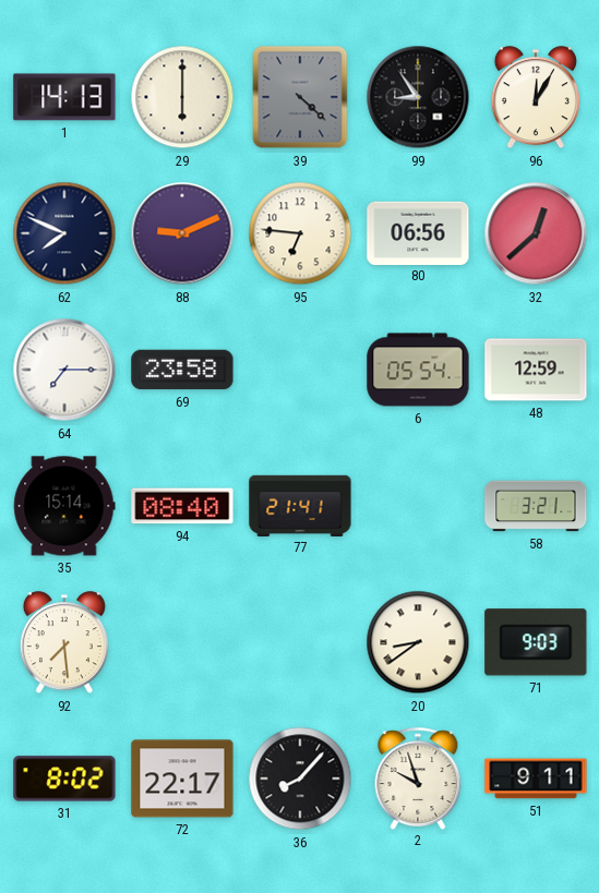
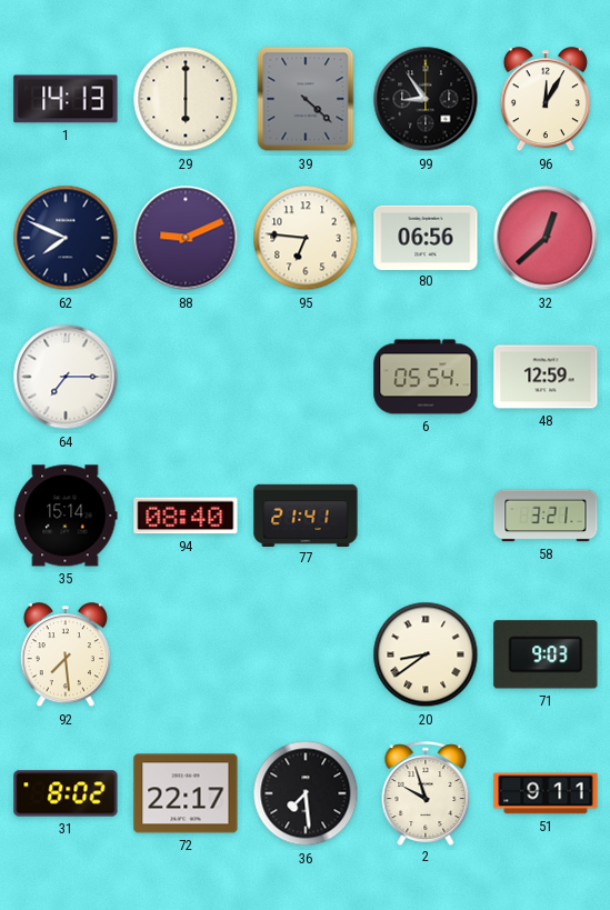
69: 23:58 -> none (182, 370)
36: 8:07 -> 7:29 (306, 793)
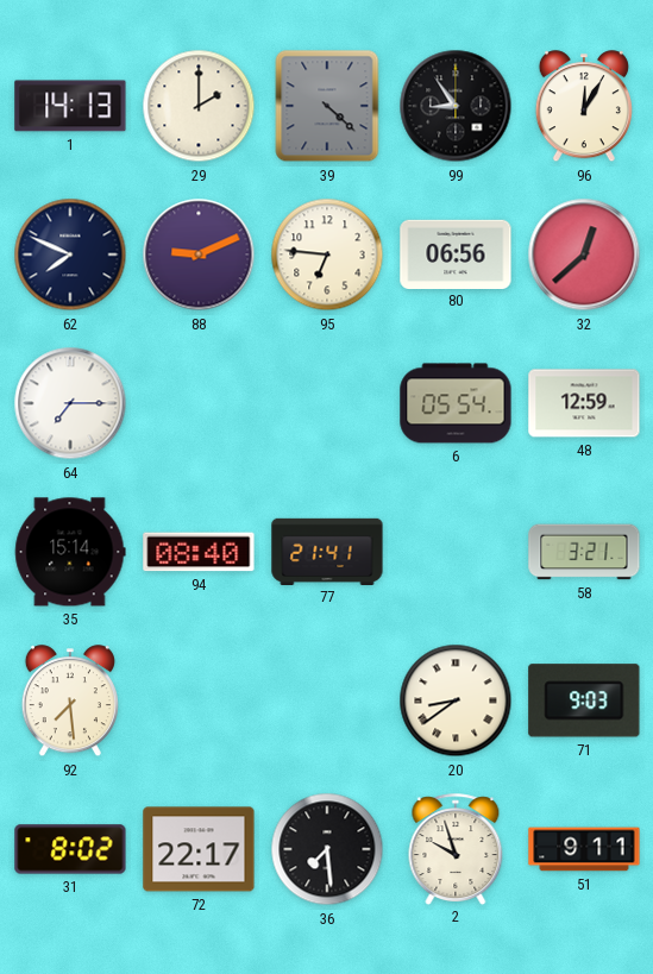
29: 6:00 -> 2:00 (199, 106)
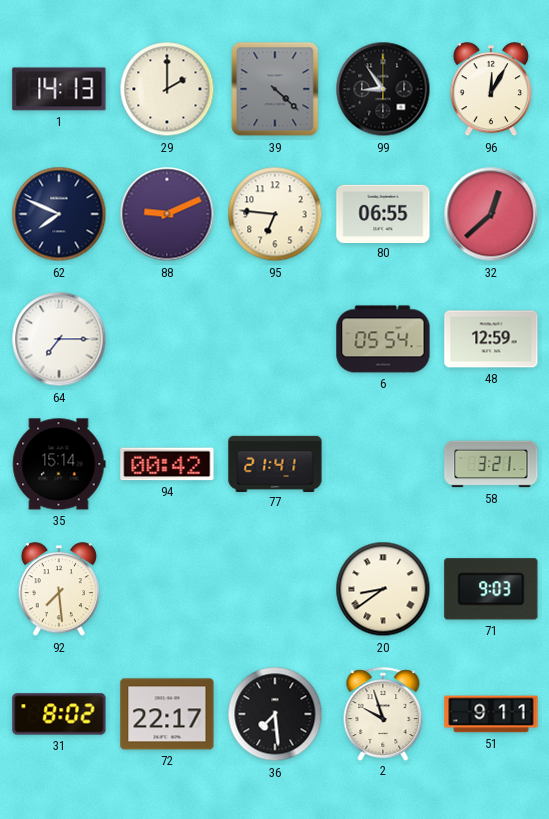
80: 06:56 -> 06:55 (383, 213)
94: 08:40 -> 00:42 (167, 464)
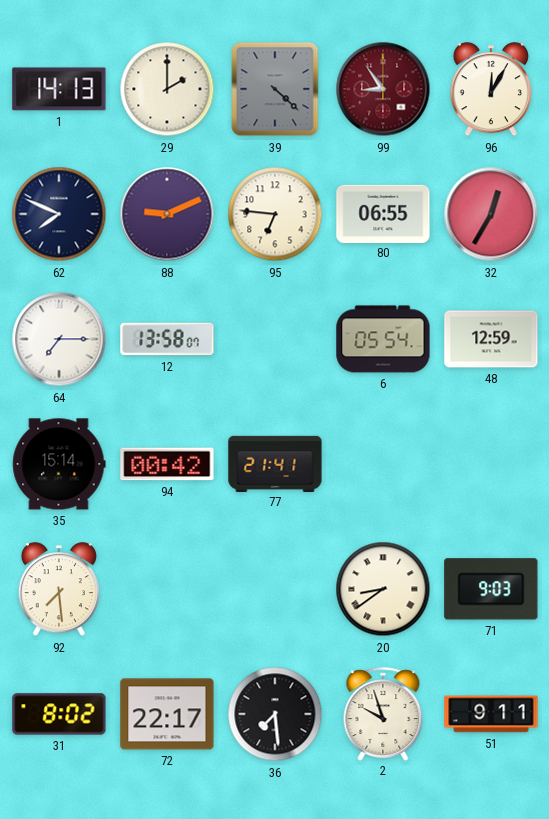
99 dial: black -> burgundy (383, 89)
32: 12:38 -> 12:35 (491, 214)
12: none -> 13:58 (167, 339)
58: 3:21 -> none (491, 464)
